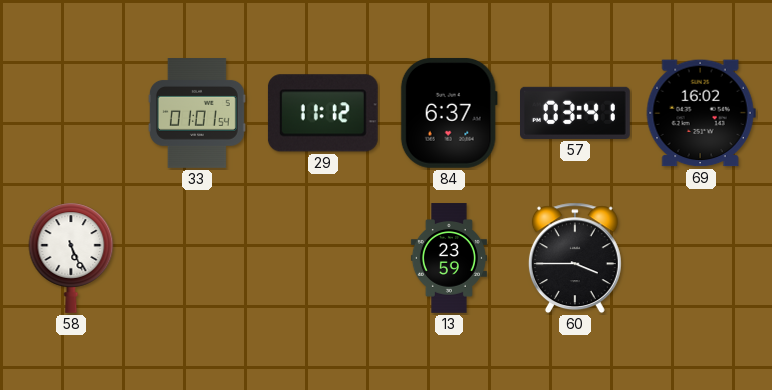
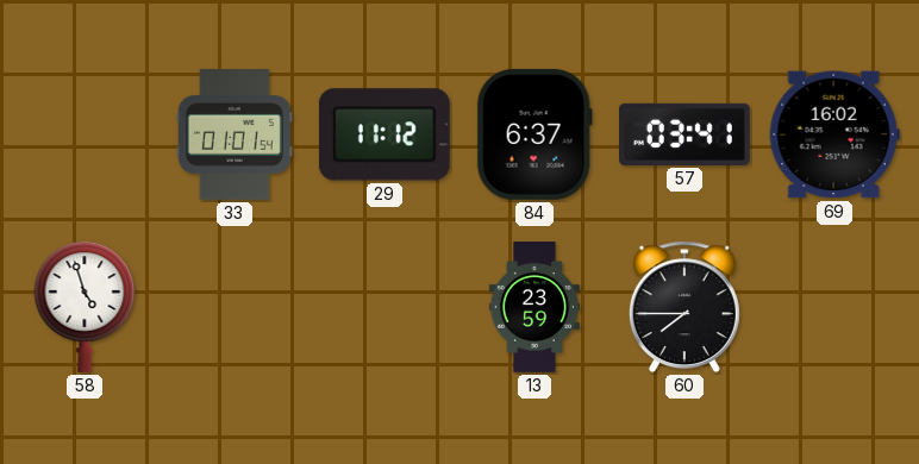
58: 5:26 -> 4:57 (85, 307)
60: 3:45 -> 7:45 (684, 307)
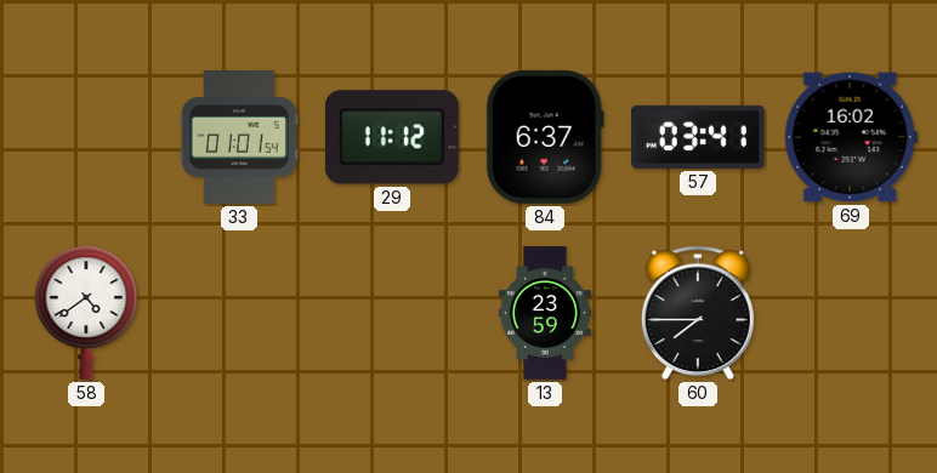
58: 4:57 -> 4:39 (86, 313)
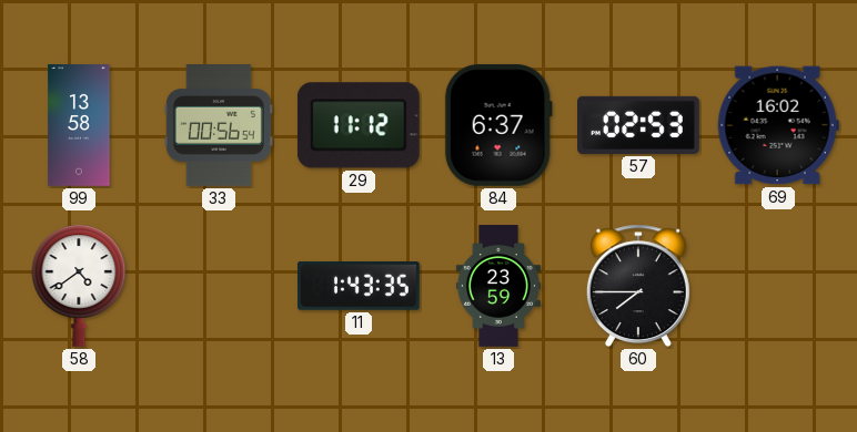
99: none -> 13:58 (79, 125)
33: 01:01 -> 00:56 (219, 126)
57: 03:41 -> 02:53 (639, 125)
11: none -> 1:43 (359, 286)
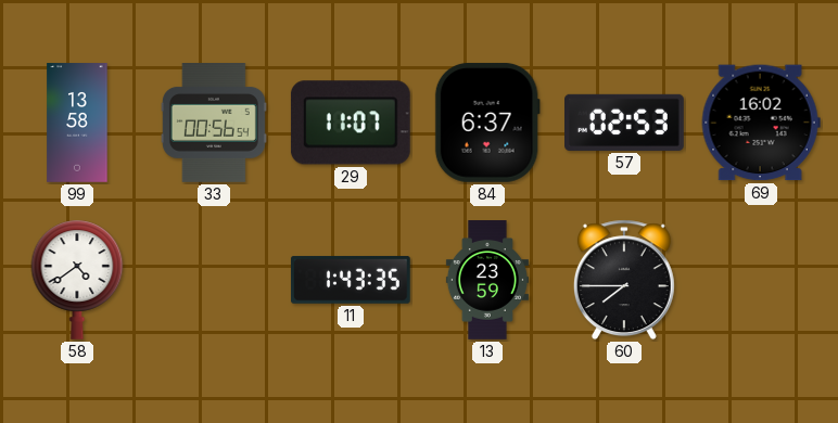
29: 11:12 -> 11:07 (351, 123)
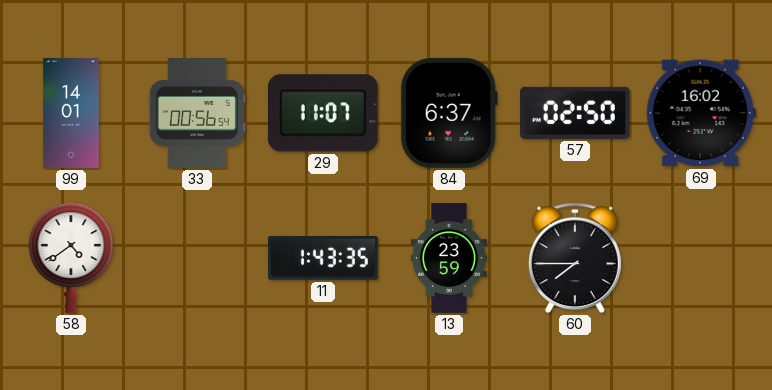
99: 13:58 -> 14:01 (71, 113)
57: 02:53 -> 02:50 (576, 113)
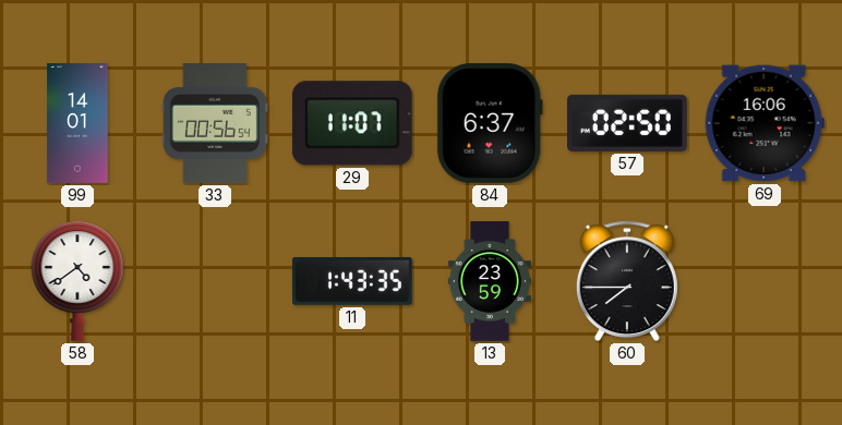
69: 16:02 -> 16:06 (765, 123)
